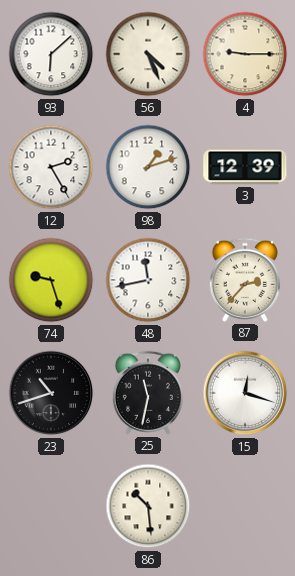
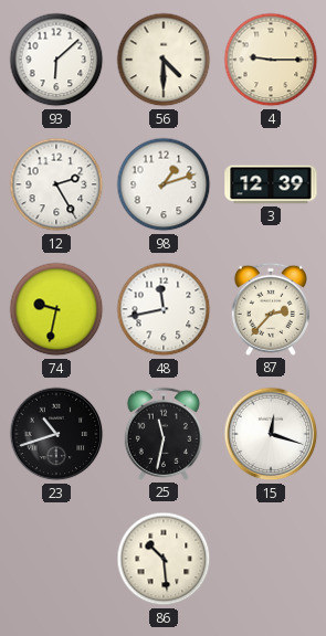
56: 4:26 -> 4:30 (164, 60)
74: 9:27 -> 9:32 (56, 309)
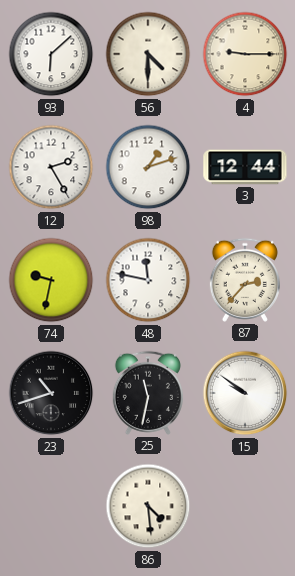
3: 12:39 -> 12:44 (245, 167)
48: 11:43 -> 11:47 (148, 280)
15: 12:18 -> 9:51 (245, 393)
86: 10:29 -> 4:29 (148, 506)
